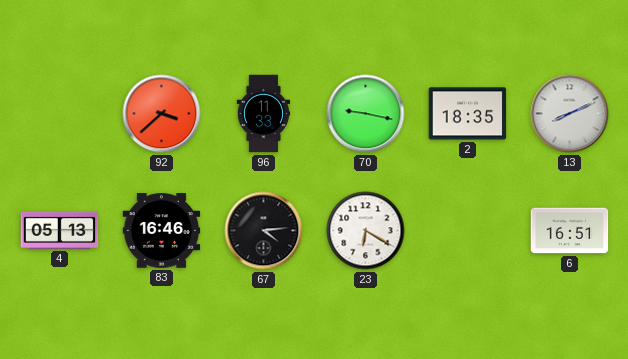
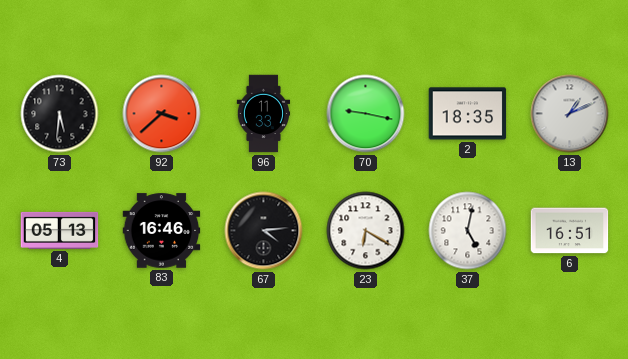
73: none -> 5:31 (60, 114)
13: 8:11 -> 1:11 (570, 114)
37: none -> 5:02 (468, 231)
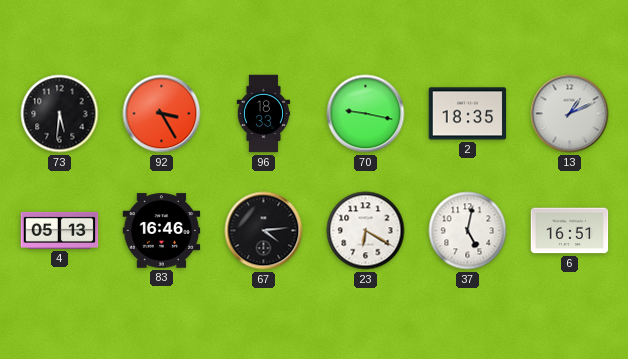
92: 3:38 -> 3:25 (162, 114)
96: 11:33 -> 18:33 (264, 114)
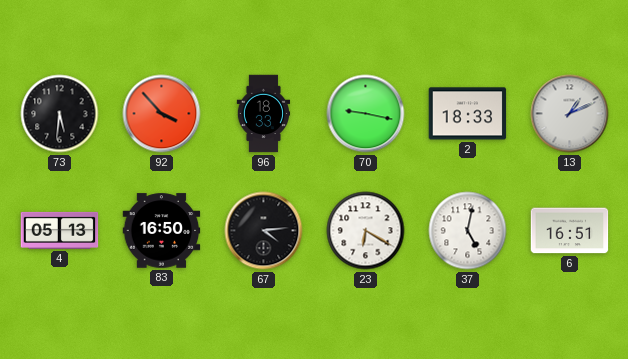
92: 3:25 -> 3:53 (162, 114)
2: 18:35 -> 18:33 (468, 114)
83: 16:46 -> 16:50 (162, 231)
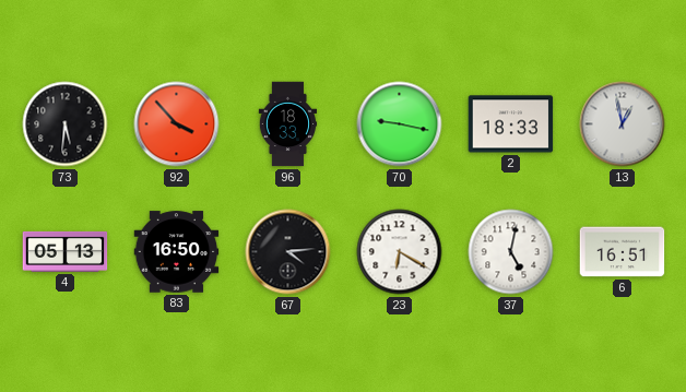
13: 1:11 -> 12:58 (623, 124)
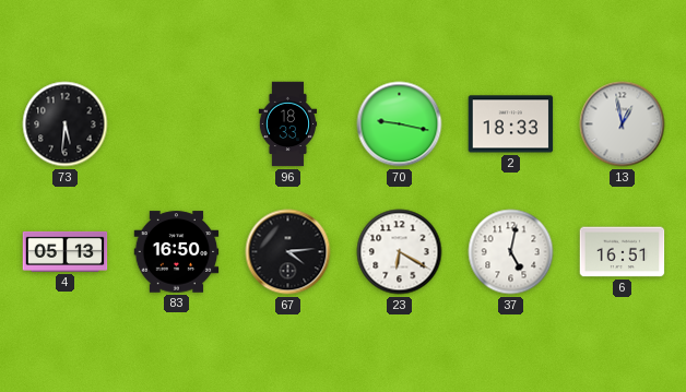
92: 3:53 -> none (177, 124)
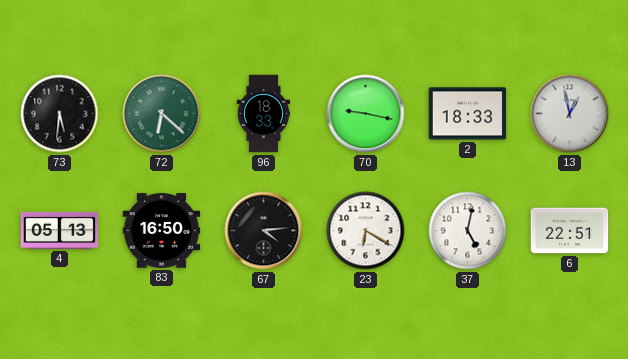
72: none -> 6:22 (162, 114)
6: 16:51 -> 22:51 (570, 231)
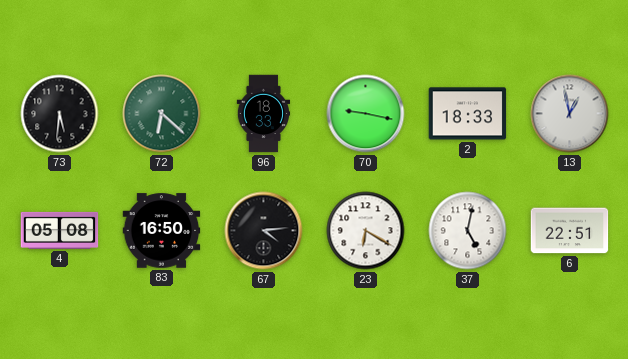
4: 05:13 -> 05:08 (60, 230)
